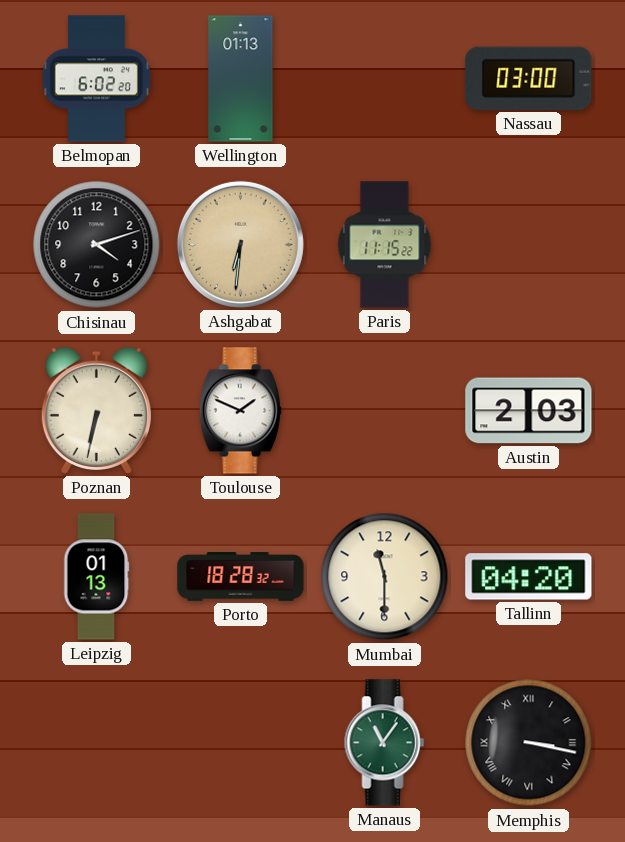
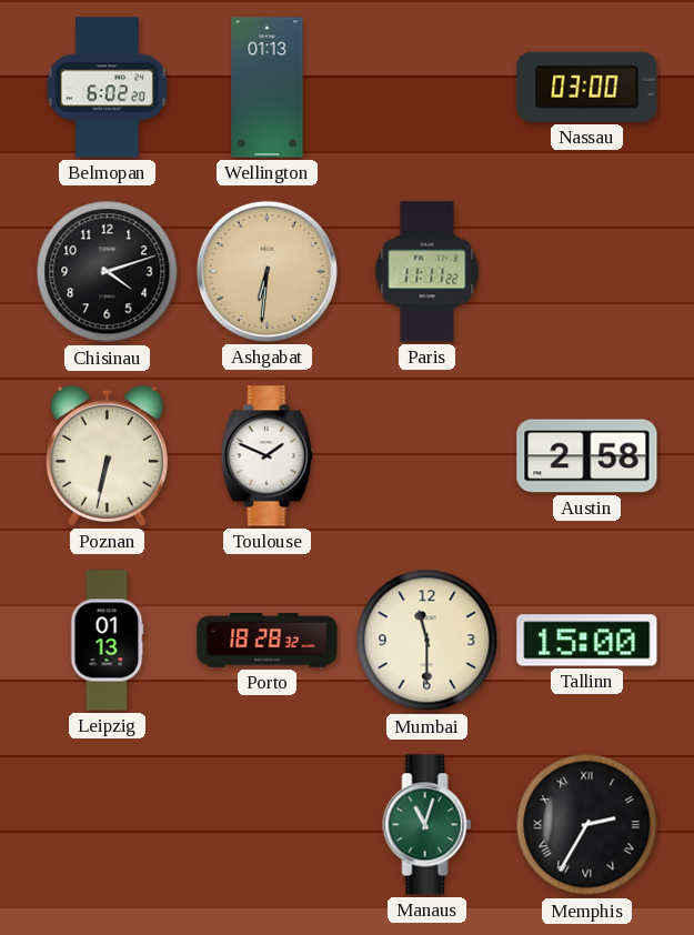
Paris: 11:15 -> 11:11 (428, 272)
Austin: 2:03 -> 2:58 (587, 456)
Tallinn: 04:20 -> 15:00 (587, 641)
Manaus: 11:06 -> 11:03 (428, 825)
Memphis: 3:17 -> 2:35 (587, 825)
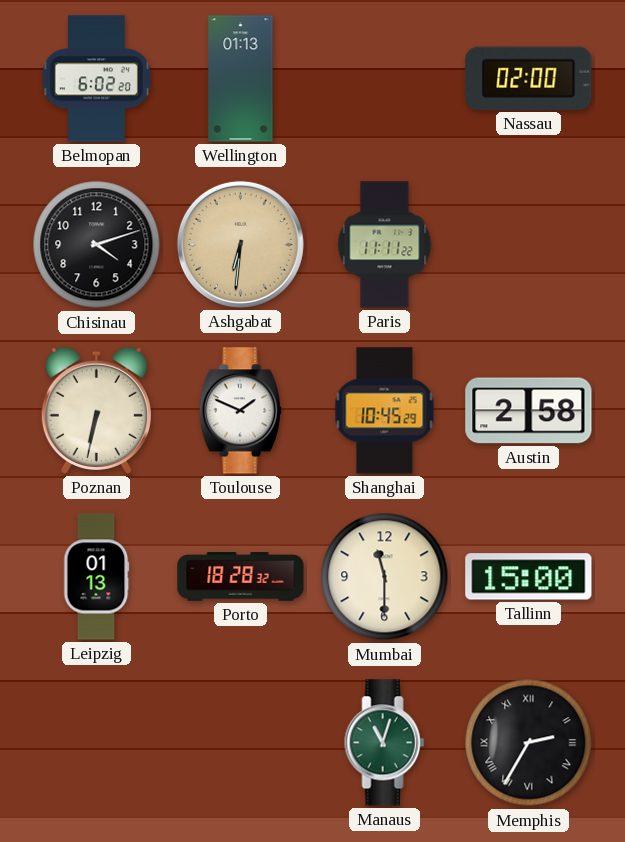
Nassau: 03:00 -> 02:00 (529, 78)
Shanghai: none -> 10:45 (385, 411)
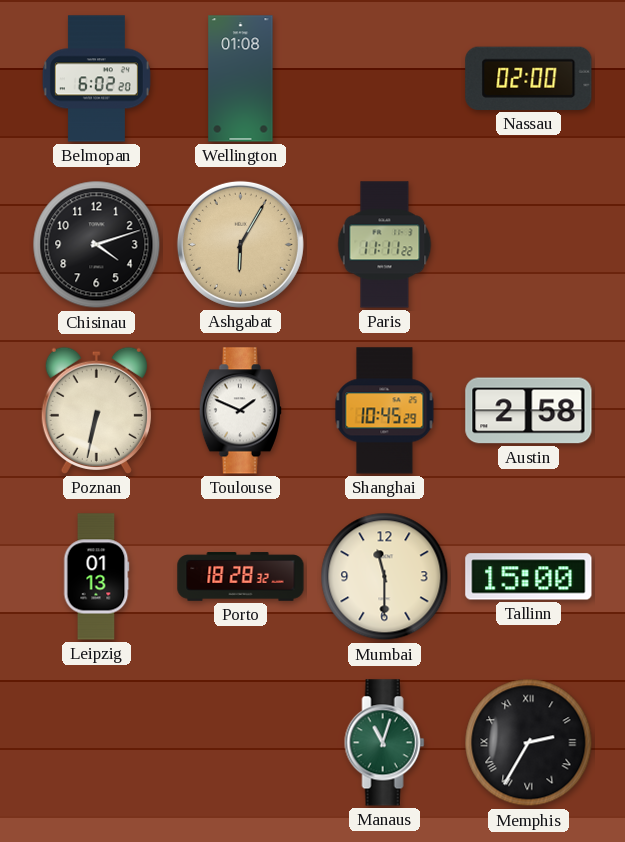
Wellington: 01:13 -> 01:08 (241, 79)
Ashgabat: 6:31 -> 6:05 (240, 244)
